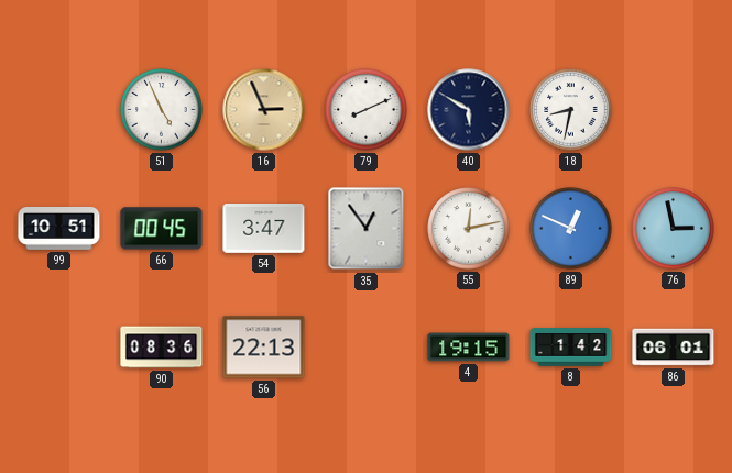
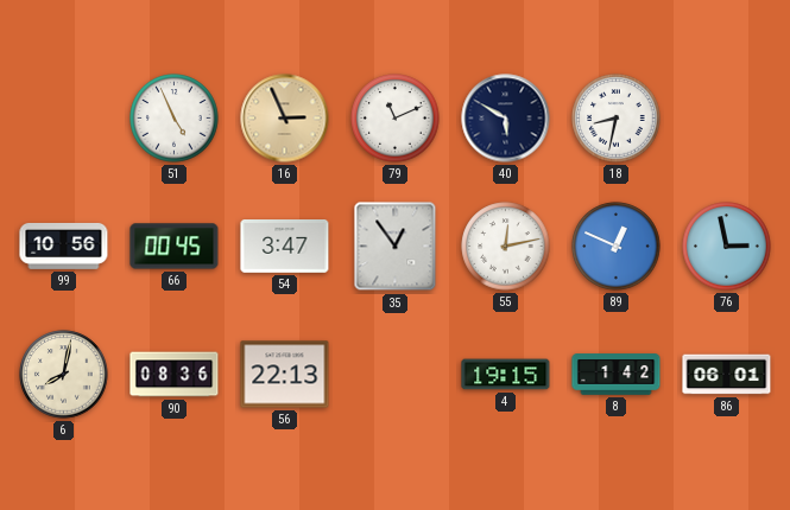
79: 8:11 -> 11:11 (396, 119)
99: 10:51 -> 10:56 (64, 246)
6: none -> 8:02 (64, 375)
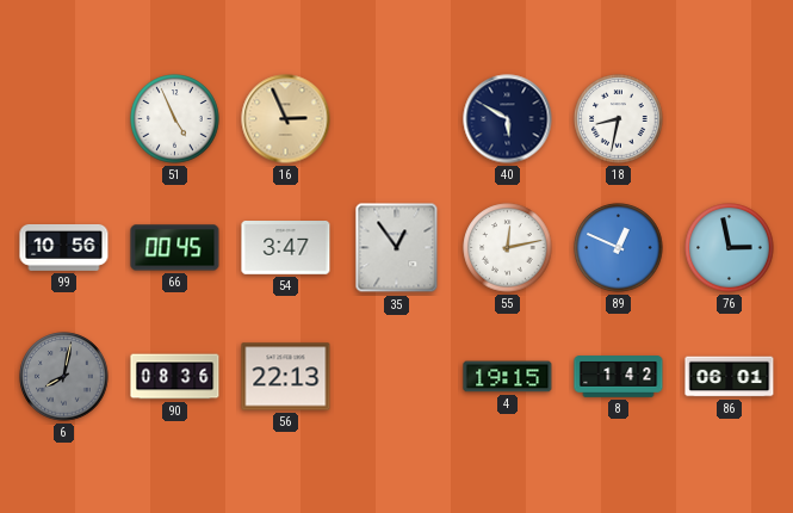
79: 11:11 -> none (396, 119)
6 dial: cream -> grey (64, 377)
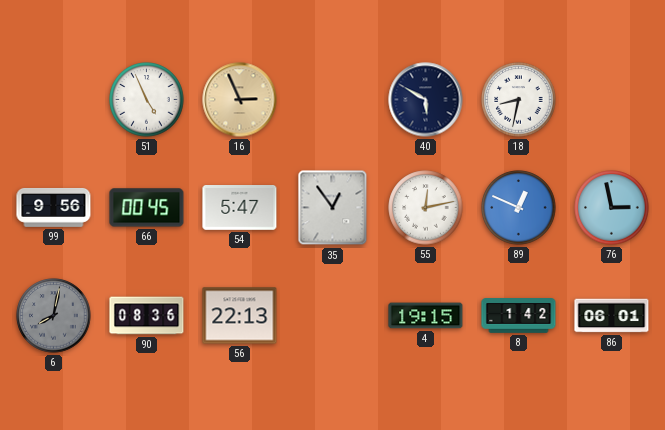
99: 10:56 -> 9:56 (54, 207)
54: 3:47 -> 5:47 (240, 208)
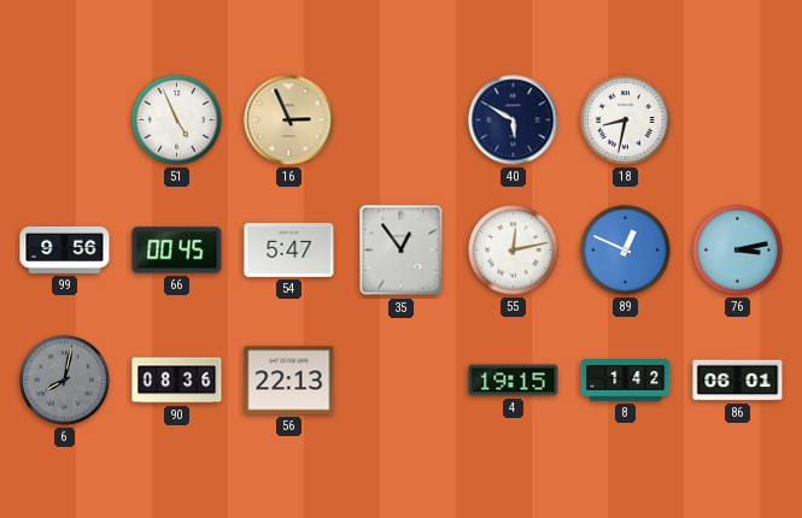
76: 2:58 -> 3:13 (738, 251)
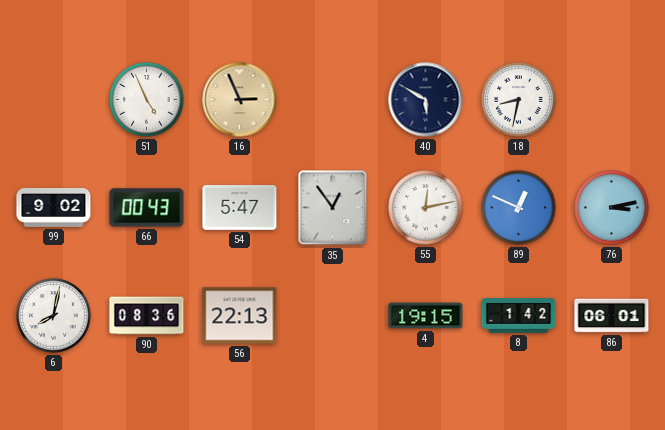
99: 9:56 -> 9:02 (54, 207)
66: 00:45 -> 00:43 (147, 208)
6 dial: grey -> white (54, 316)
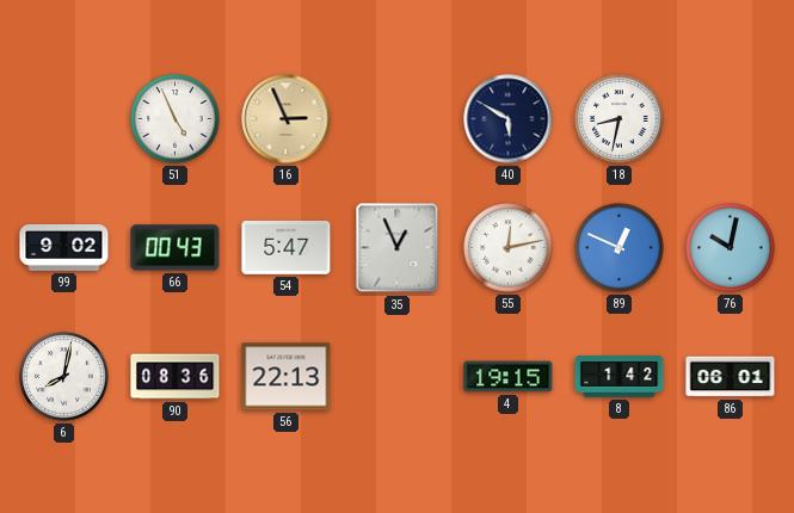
35: 12:54 -> 12:56 (398, 248)
76: 3:13 -> 10:02 (731, 248)
